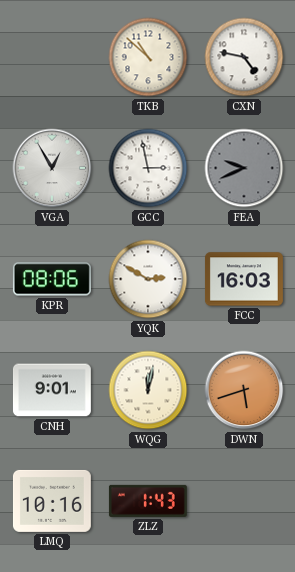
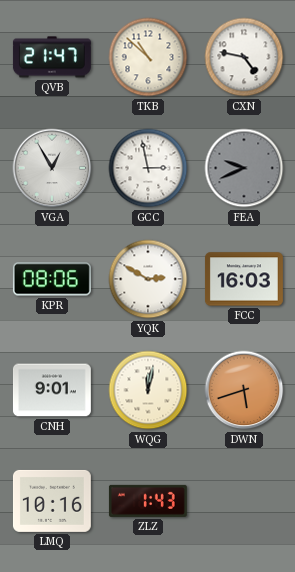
QVB: none -> 21:47 (52, 57)
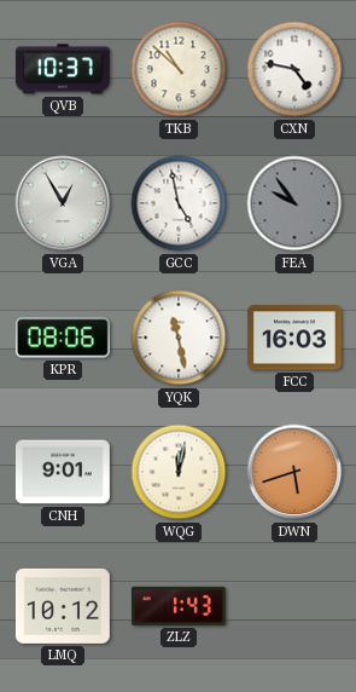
QVB: 21:47 -> 10:37 (63, 69)
GCC: 2:58 -> 4:58 (179, 203)
FEA: 9:41 -> 9:54 (294, 203)
YQK: 2:50 -> 11:28 (179, 338)
LMQ: 10:16 -> 10:12 (63, 606)
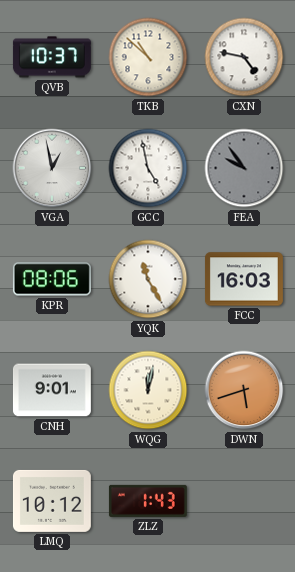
VGA: 12:55 -> 12:58 (52, 168)
YQK: 11:28 -> 11:25 (148, 279)
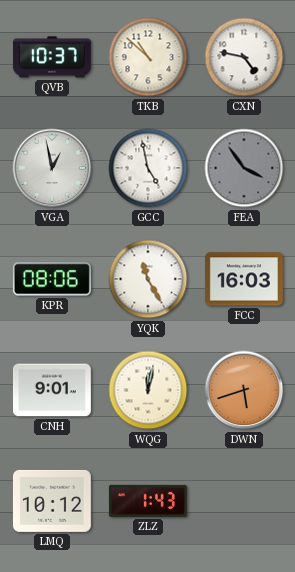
FEA: 9:54 -> 3:54 (244, 168)
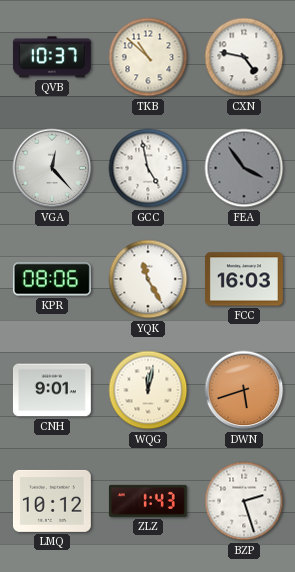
VGA: 12:58 -> 12:23 (52, 168)
BZP: none -> 2:27 (244, 501)
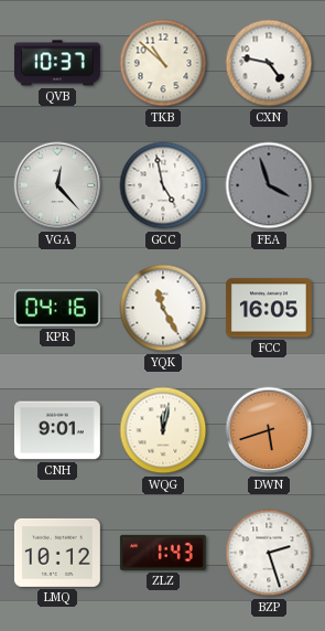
FEA: 3:54 -> 3:57 (269, 185)
KPR: 08:06 -> 04:16 (57, 308)
FCC: 16:03 -> 16:05 (269, 308)
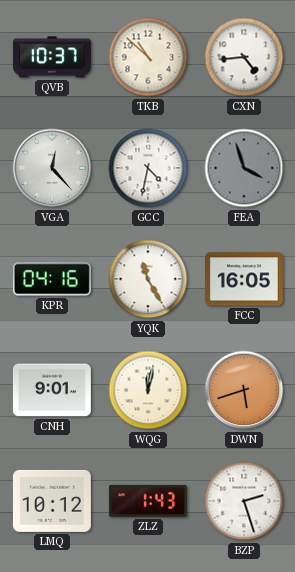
CXN: 4:47 -> 4:44 (244, 57)
GCC: 4:58 -> 4:32 (148, 168)
